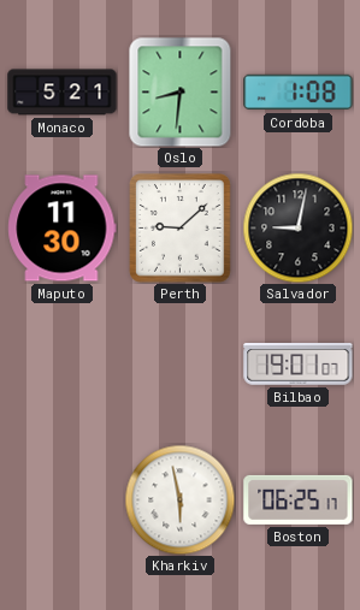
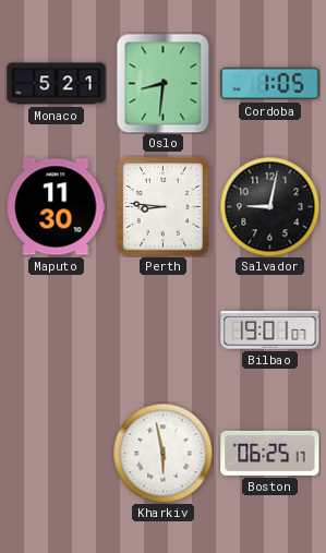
Cordoba: 1:08 -> 1:05 (270, 84)
Perth: 9:08 -> 8:46 (164, 207)
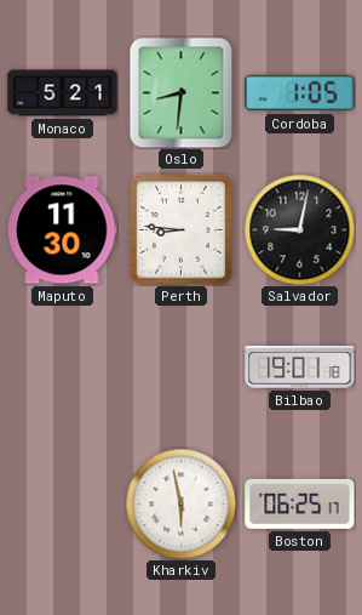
Bilbao: 19:01:07 -> 19:01:18 (300, 368)
